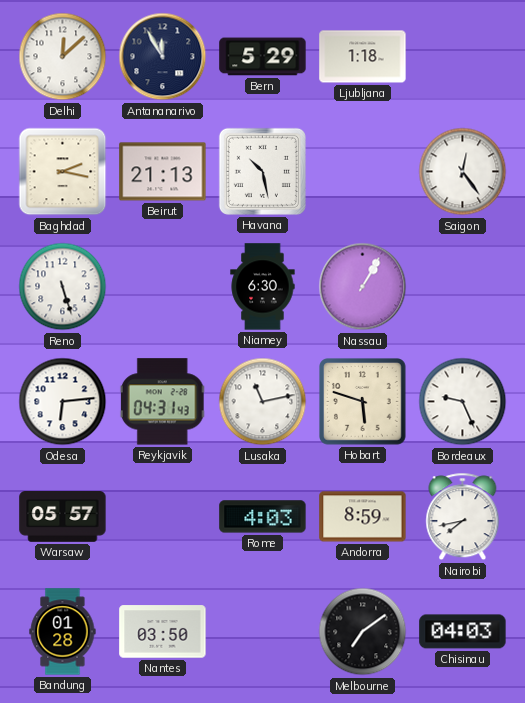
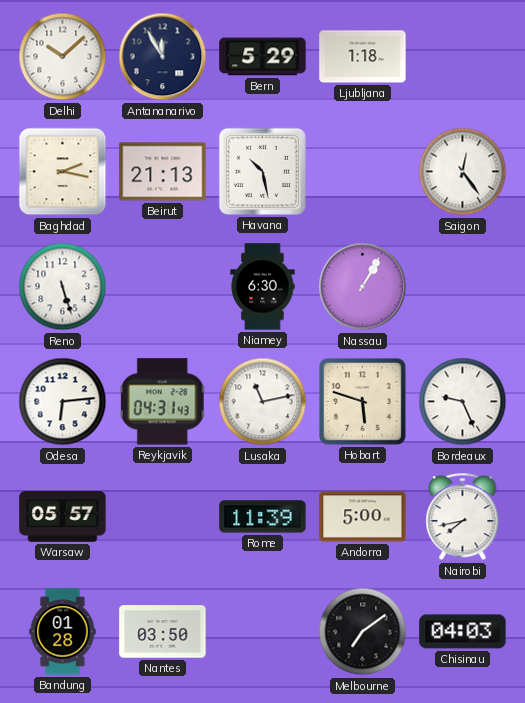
Delhi: 12:08 -> 10:08 (63, 57)
Rome: 4:03 -> 11:39 (263, 517)
Andorra: 8:59 -> 5:00 (363, 517)
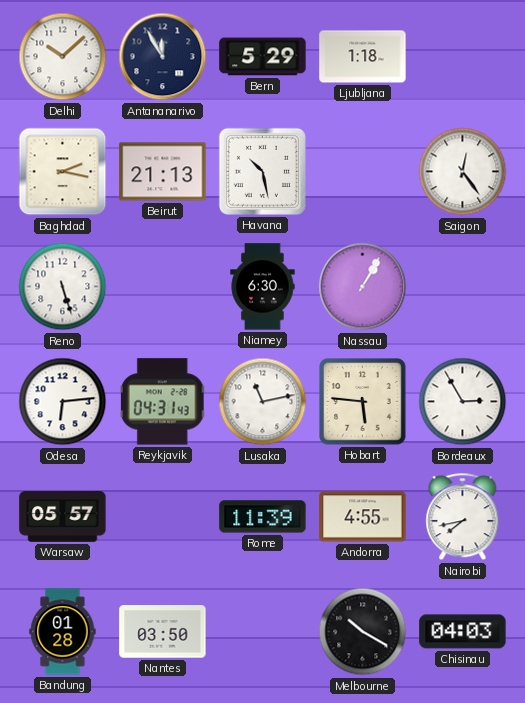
Hobart: 5:48 -> 5:46 (363, 402)
Bordeaux: 9:26 -> 2:55 (463, 402)
Andorra: 5:00 -> 4:55 (363, 517)
Melbourne: 7:09 -> 10:20 (363, 632)
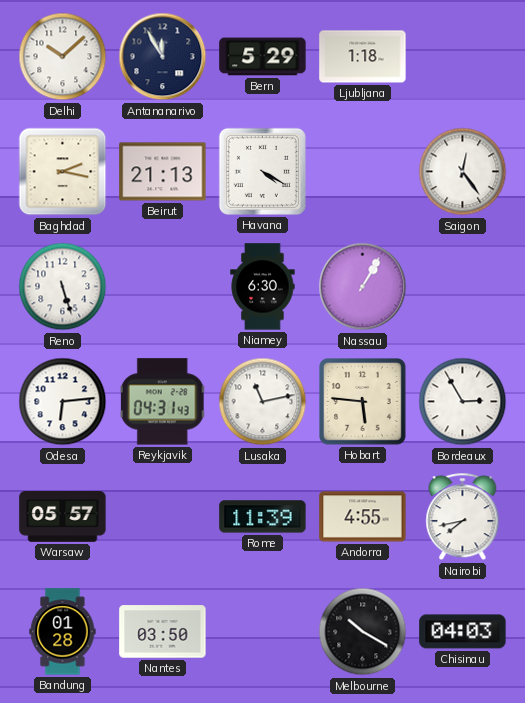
Havana: 10:28 -> 4:20 (262, 171)
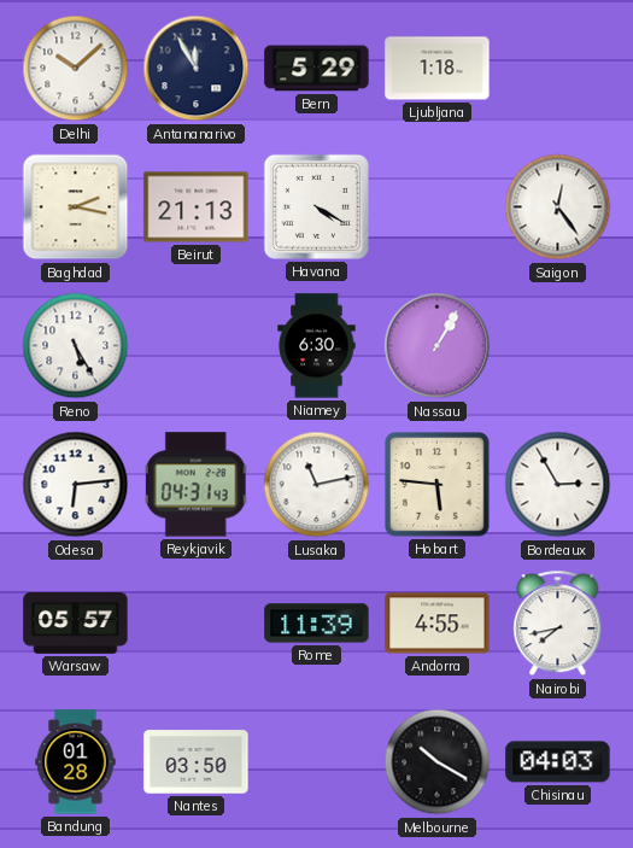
Reno: 5:27 -> 5:25 (76, 346)
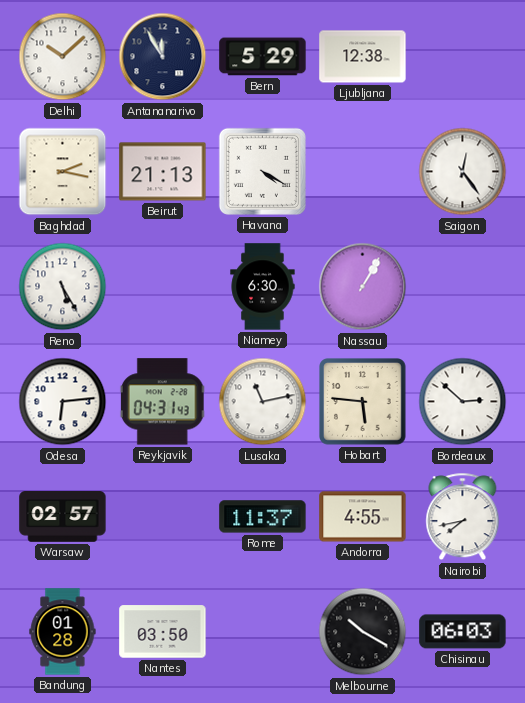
Ljubljana: 1:18 -> 12:38 (363, 57)
Bordeaux: 2:55 -> 2:52 (463, 402)
Warsaw: 05:57 -> 02:57 (63, 517)
Rome: 11:39 -> 11:37 (263, 517)
Chisinau: 04:03 -> 06:03 (463, 632)
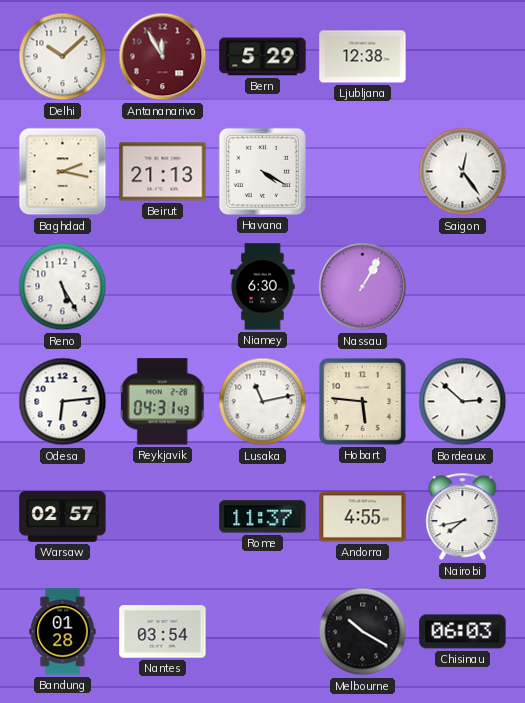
Antananarivo dial: navy -> burgundy (163, 57)
Nantes: 03:50 -> 03:54 (163, 632)
